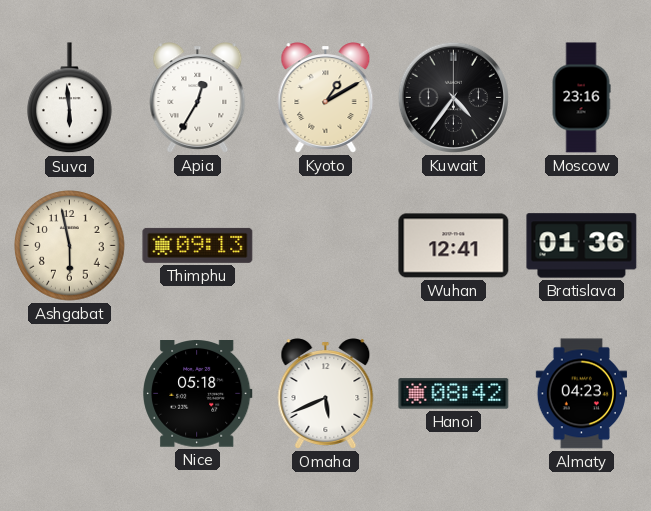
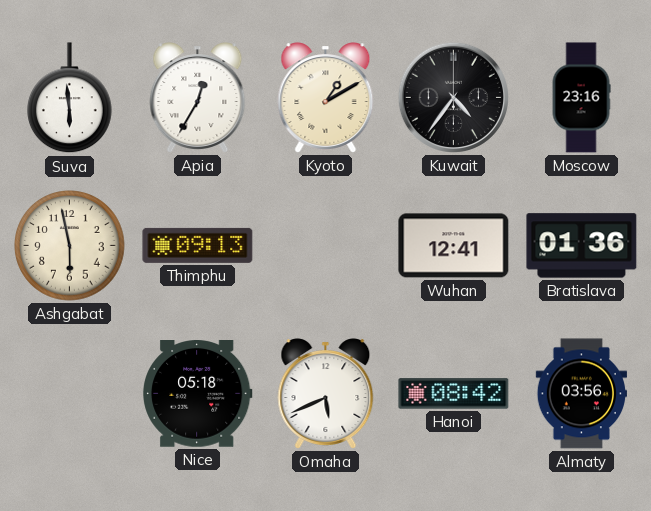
Almaty: 04:23 -> 03:56 (581, 394)
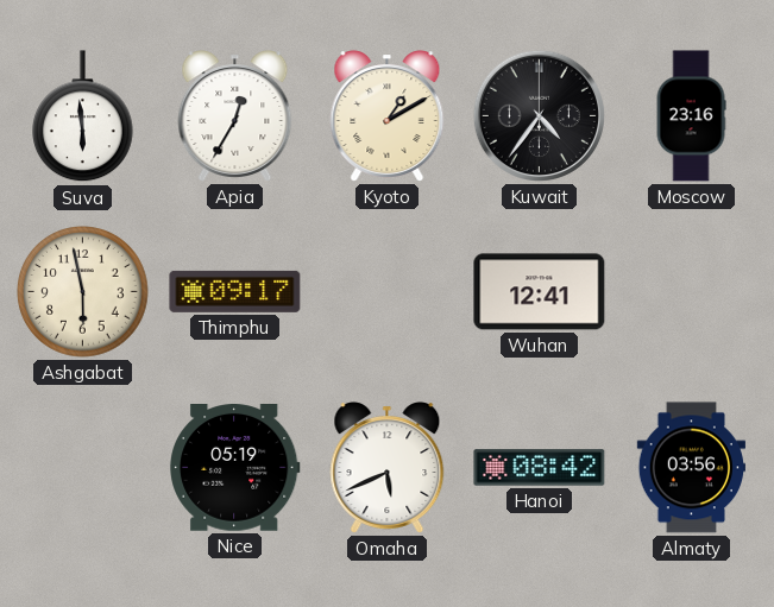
Thimphu: 09:13 -> 09:17 (235, 291)
Bratislava: 01:36 -> none (582, 246)
Nice: 05:18 -> 05:19 (234, 468)
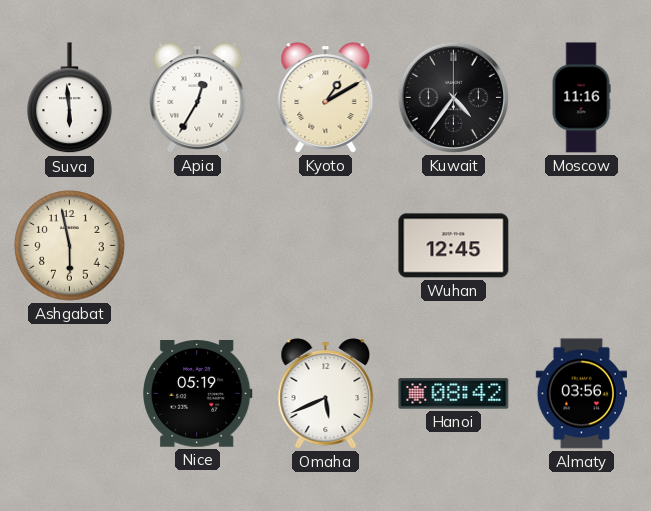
Moscow: 23:16 -> 11:16 (581, 98)
Thimphu: 09:17 -> none (235, 291)
Wuhan: 12:41 -> 12:45 (454, 246)
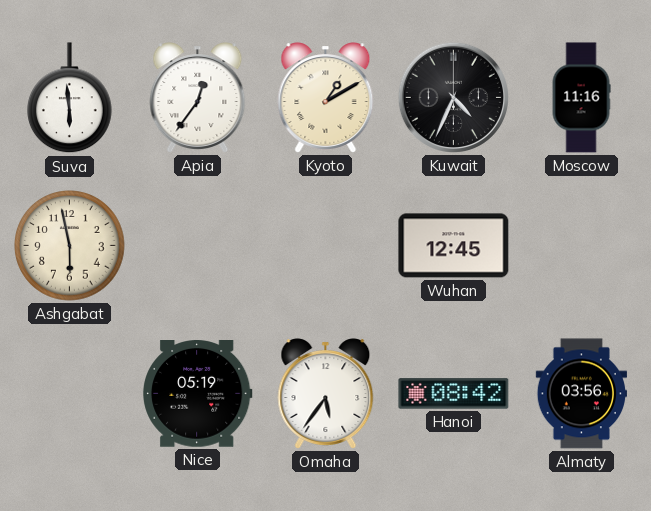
Apia: 12:35 -> 12:36 (198, 98)
Kuwait: 4:36 -> 4:34 (453, 97)
Omaha: 5:41 -> 5:36 (326, 394)
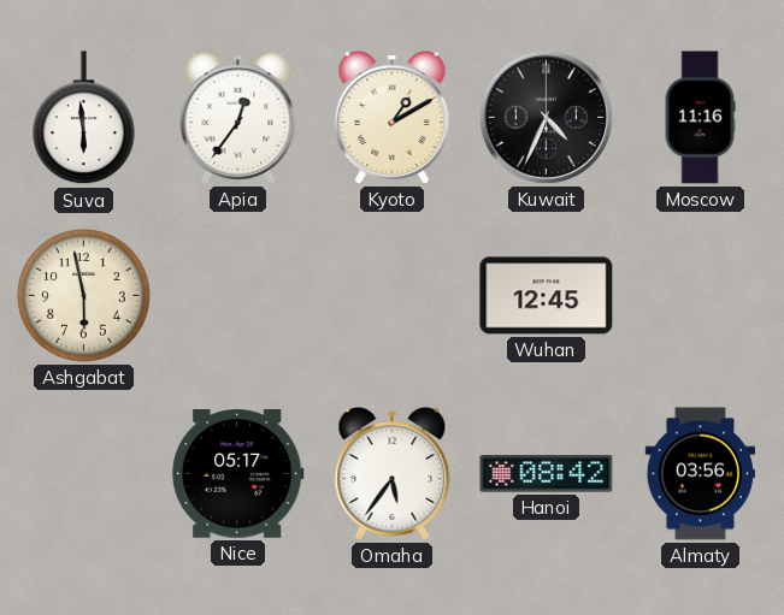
Nice: 05:19 -> 05:17 (237, 474)
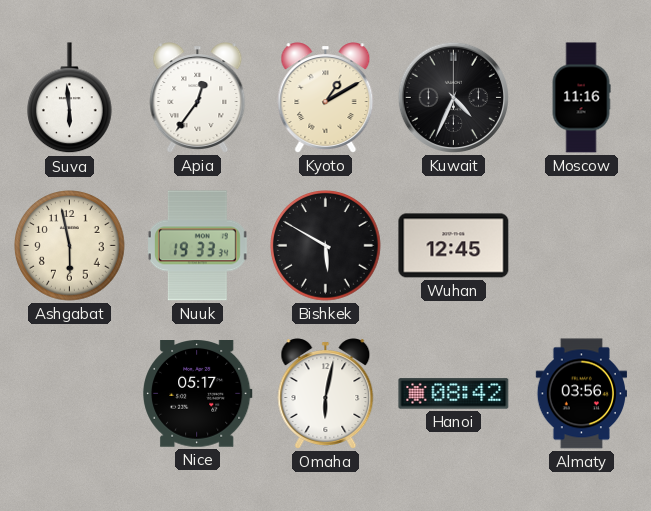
Nuuk: none -> 19:33 (197, 246)
Bishkek: none -> 5:50 (326, 246)
Omaha: 5:36 -> 6:02 (326, 394)
